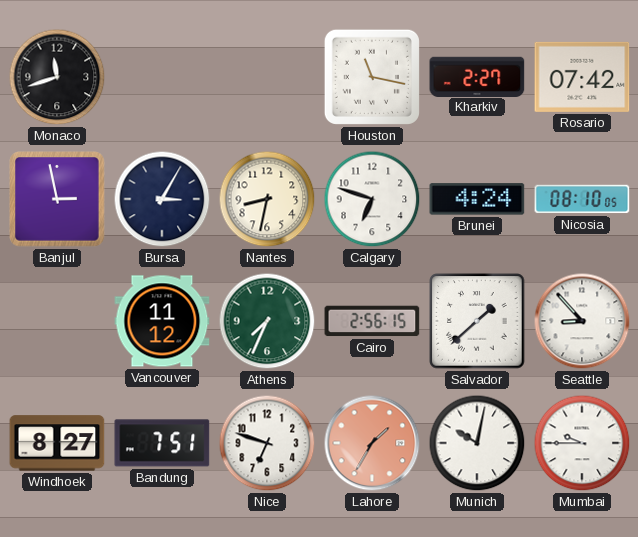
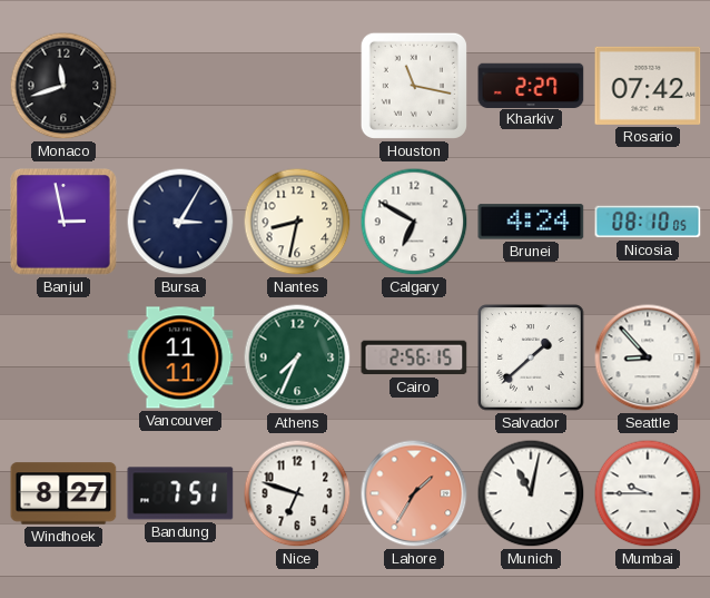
Calgary: 6:48 -> 6:50 (414, 222)
Vancouver: 11:12 -> 11:11 (180, 357)
Munich: 10:02 -> 11:02 (531, 493)
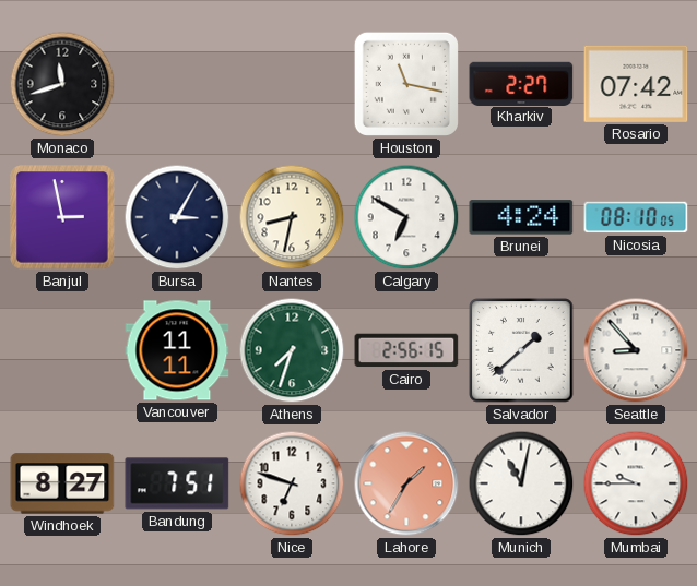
Athens: 7:34 -> 7:33 (292, 350)
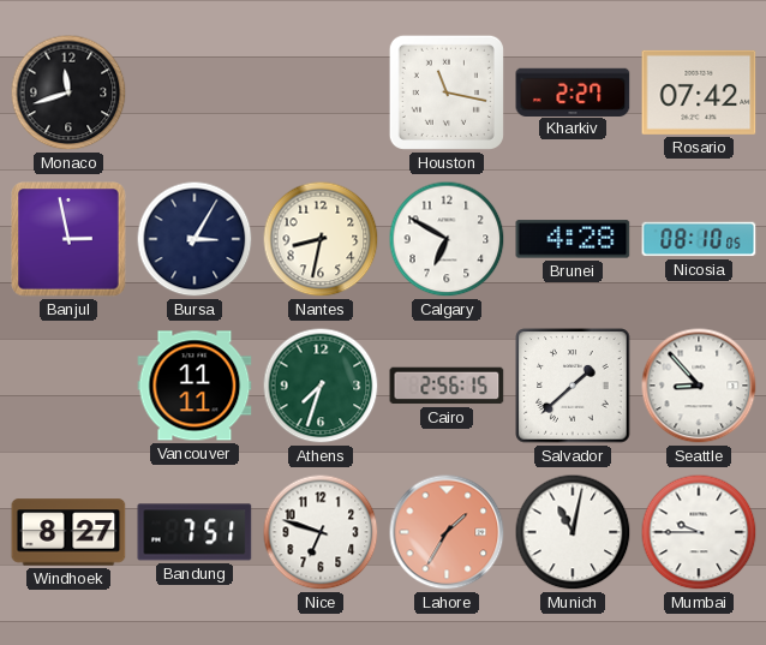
Brunei: 4:24 -> 4:28 (573, 239)
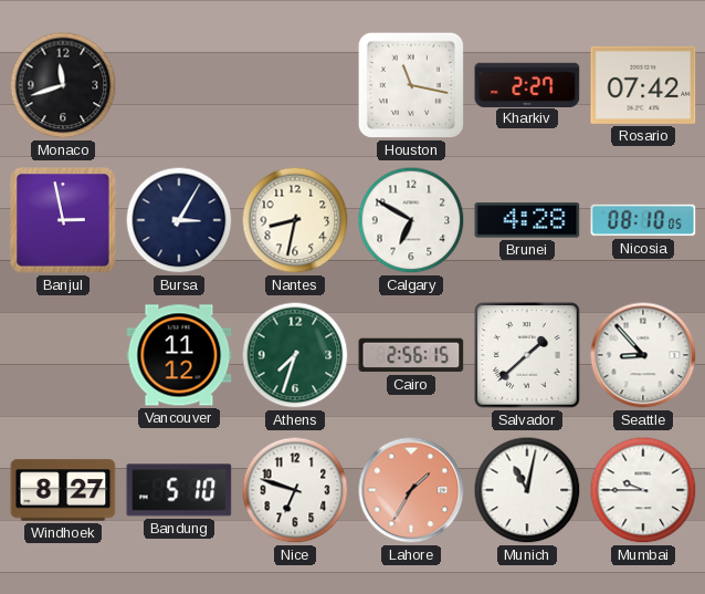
Vancouver: 11:11 -> 11:12 (179, 355)
Bandung: 7:51 -> 5:10 (179, 490)
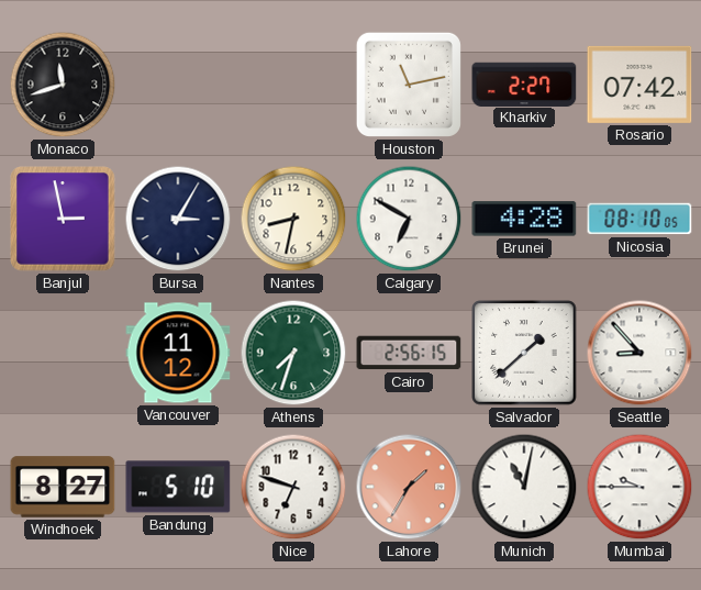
Houston: 11:17 -> 11:13 (409, 85)
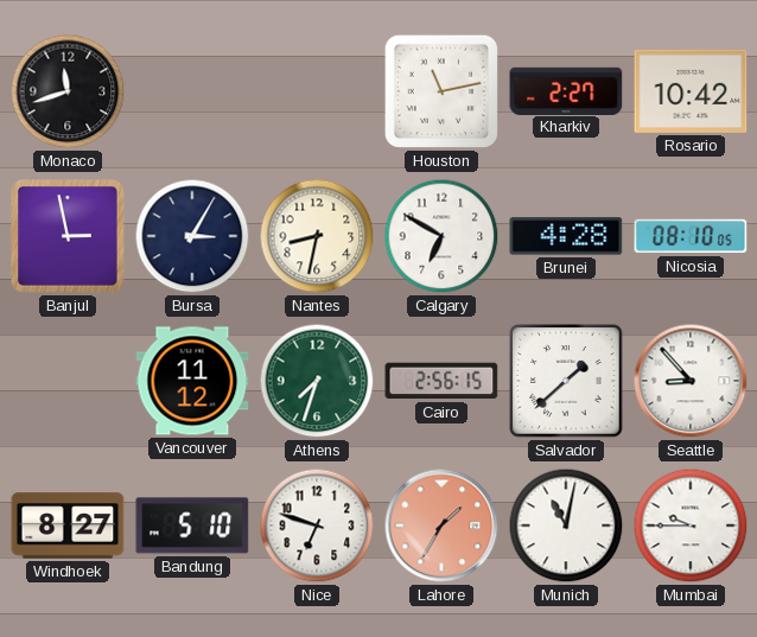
Rosario: 07:42 -> 10:42 (691, 91)
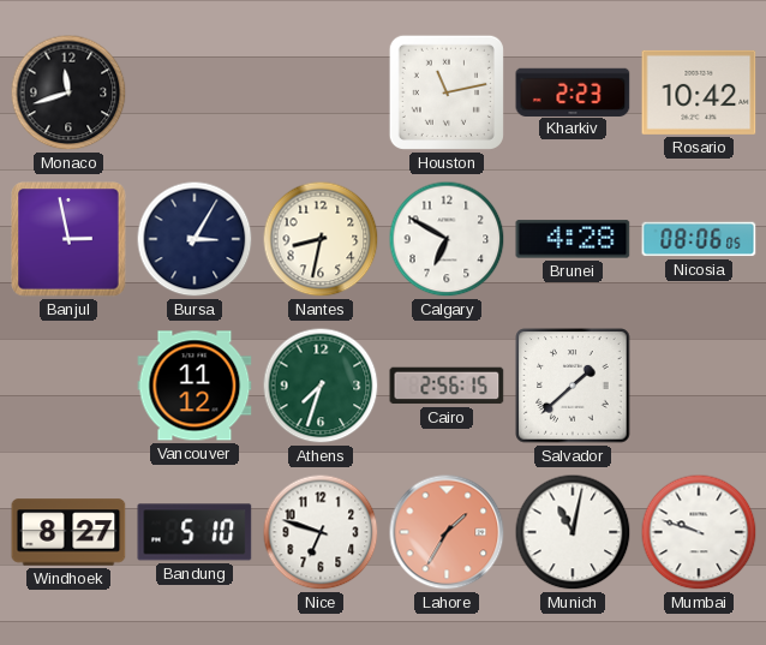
Kharkiv: 2:27 -> 2:23 (573, 91)
Nicosia: 08:10 -> 08:06 (699, 239)
Seattle: 8:53 -> none (691, 381)
Mumbai: 9:45 -> 9:48 (699, 532)
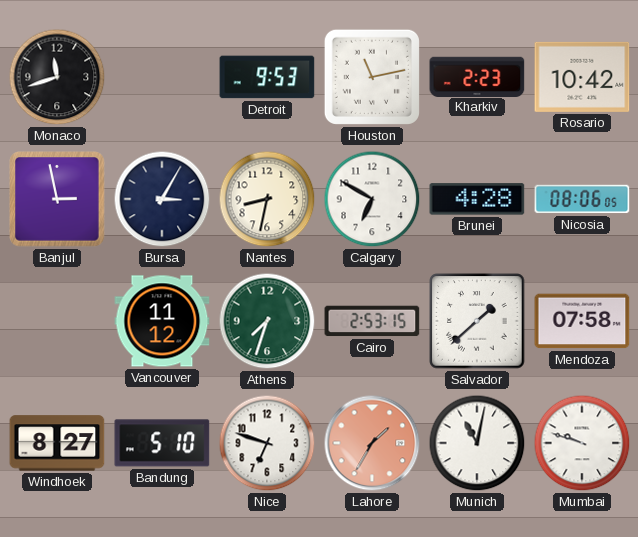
Detroit: none -> 9:53 (267, 77)
Cairo: 2:56 -> 2:53 (372, 321)
Mendoza: none -> 07:58 (582, 321)
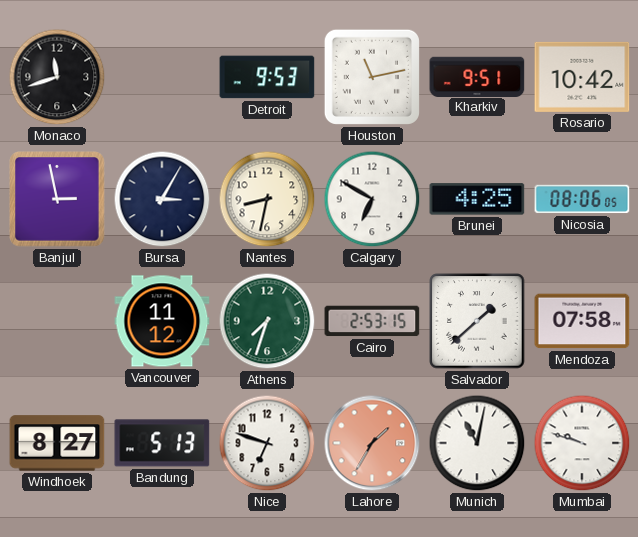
Kharkiv: 2:23 -> 9:51 (477, 76)
Brunei: 4:28 -> 4:25 (477, 199)
Bandung: 5:10 -> 5:13 (162, 443)
